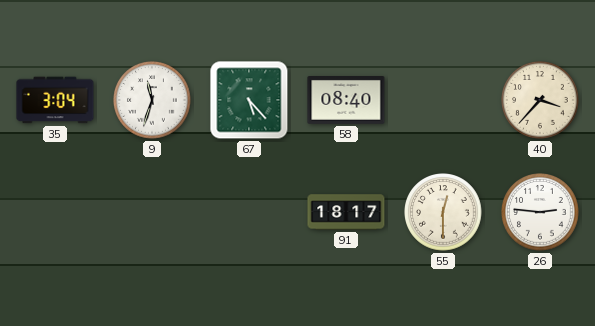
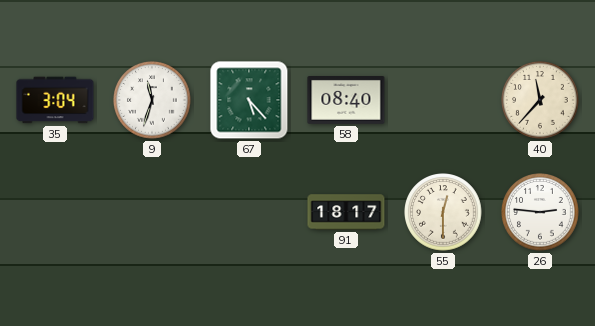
40: 3:37 -> 11:37 (540, 100)
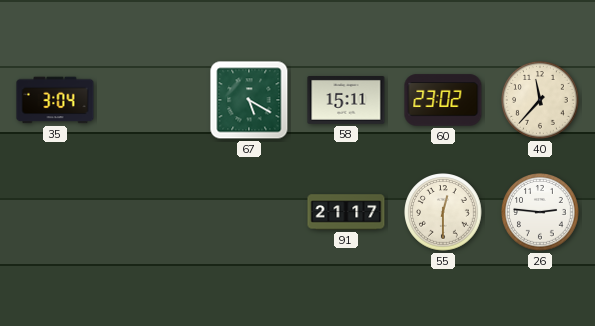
9: 11:33 -> none (152, 100)
67: 5:23 -> 5:20 (249, 100)
58: 08:40 -> 15:11 (346, 101)
60: none -> 23:02 (443, 100)
91: 18:17 -> 21:17 (346, 212)
